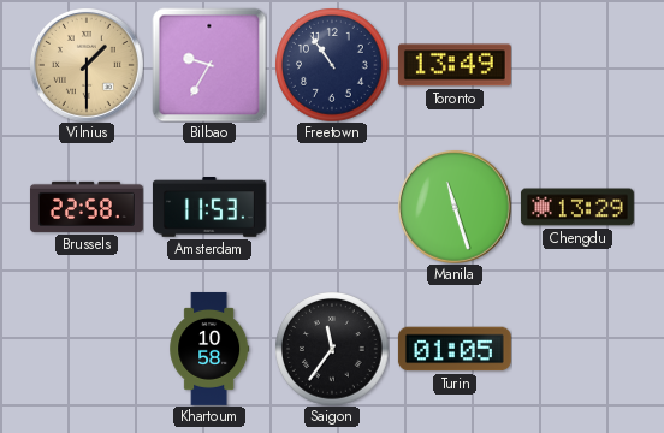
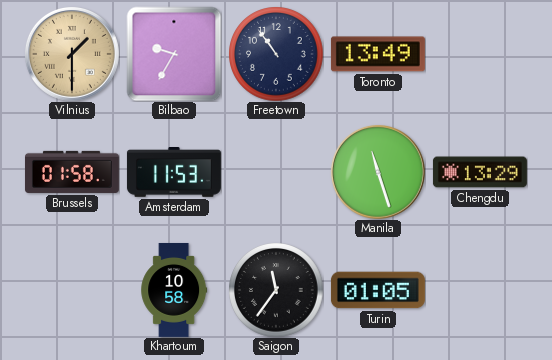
Brussels: 22:58 -> 01:58 (72, 172)
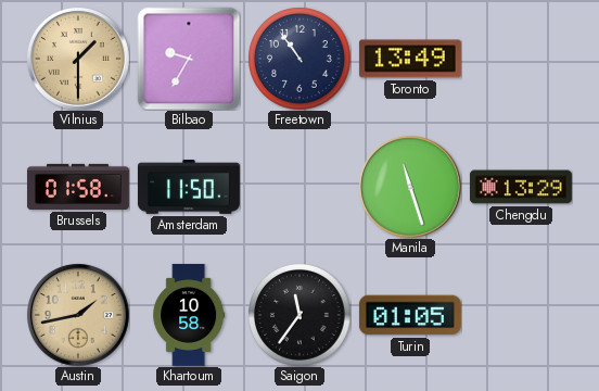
Amsterdam: 11:53 -> 11:50 (189, 188)
Austin: none -> 1:43 (78, 315)
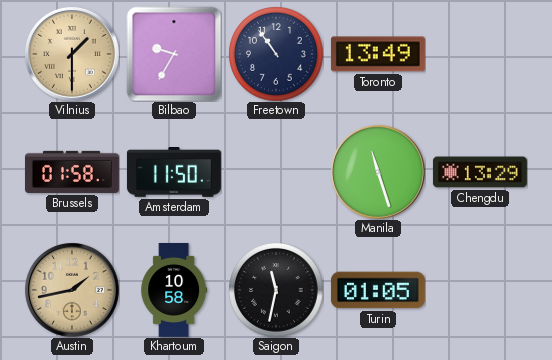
Saigon: 11:36 -> 11:32 (276, 290)
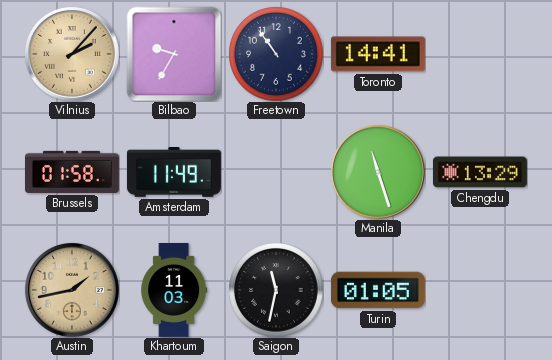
Vilnius: 1:30 -> 2:07 (72, 54)
Toronto: 13:49 -> 14:41 (378, 54)
Amsterdam: 11:50 -> 11:49 (174, 173)
Khartoum: 10:58 -> 11:03 (174, 290)
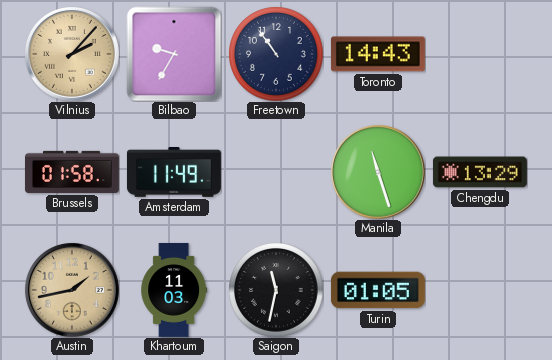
Toronto: 14:41 -> 14:43 (378, 54)
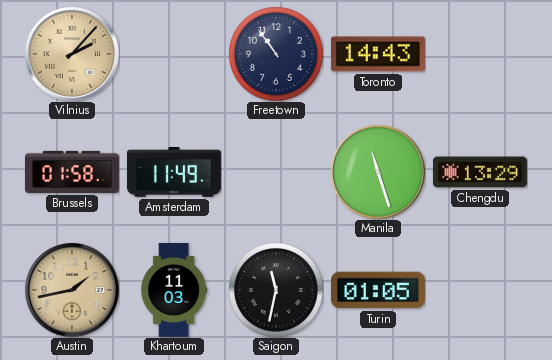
Bilbao: 9:35 -> none (174, 54)
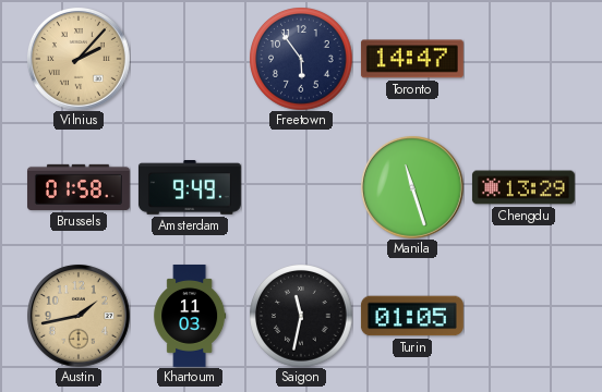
Freetown: 10:54 -> 5:54 (301, 59)
Toronto: 14:43 -> 14:47 (412, 59)
Amsterdam: 11:49 -> 9:49 (190, 188)
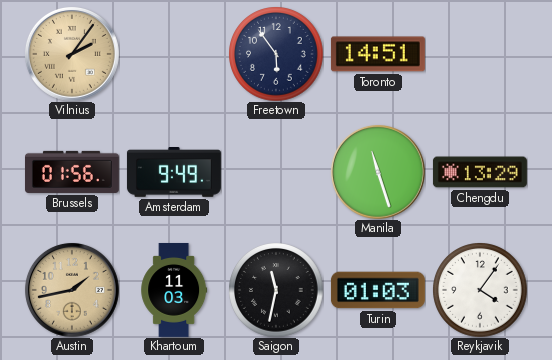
Vilnius: 2:07 -> 2:06 (72, 54)
Toronto: 14:47 -> 14:51 (378, 54)
Brussels: 01:58 -> 01:56 (72, 172)
Turin: 01:05 -> 01:03 (378, 290)
Reykjavik: none -> 4:06 (480, 290)
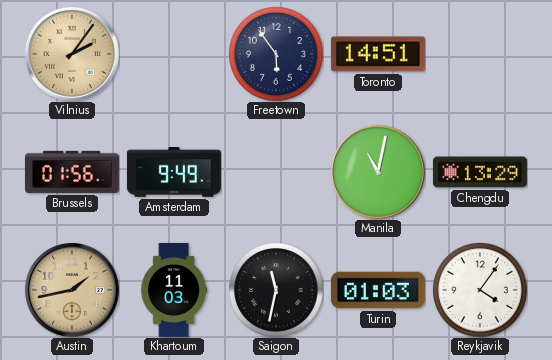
Manila: 11:27 -> 11:02 (378, 172)
